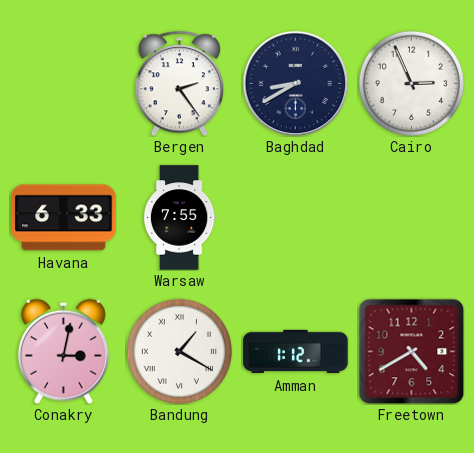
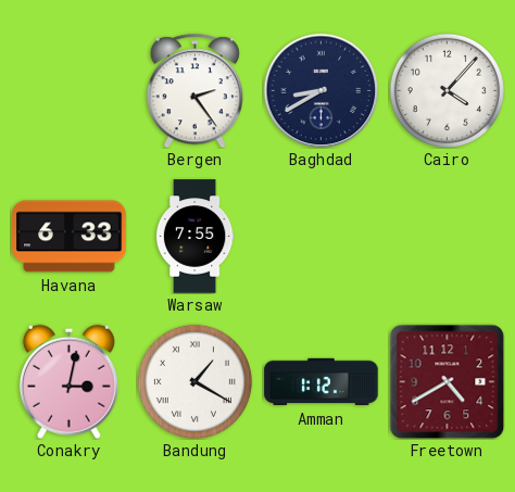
Cairo: 2:56 -> 4:07 (447, 90)
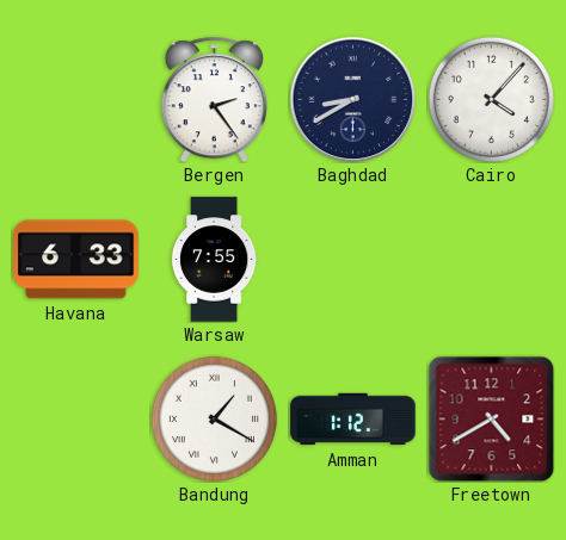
Conakry: 3:02 -> none (68, 381)
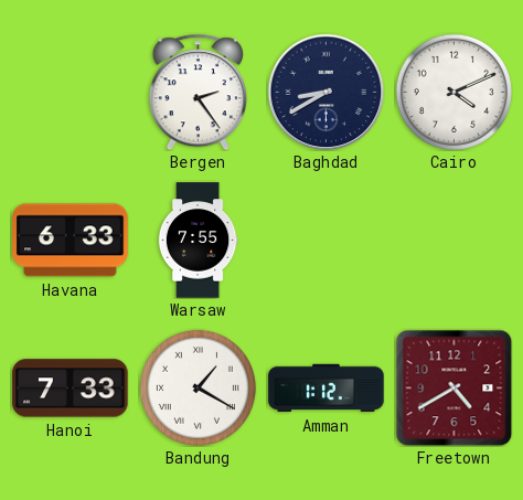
Cairo: 4:07 -> 4:11 (453, 92)
Hanoi: none -> 7:33 (71, 389)
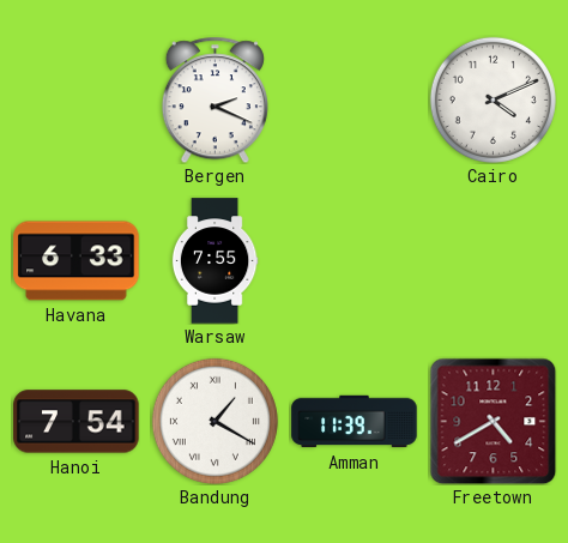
Bergen: 2:24 -> 2:19 (214, 99)
Baghdad: 8:40 -> none (325, 92)
Hanoi: 7:33 -> 7:54 (77, 422)
Amman: 1:12 -> 11:39 (355, 422)
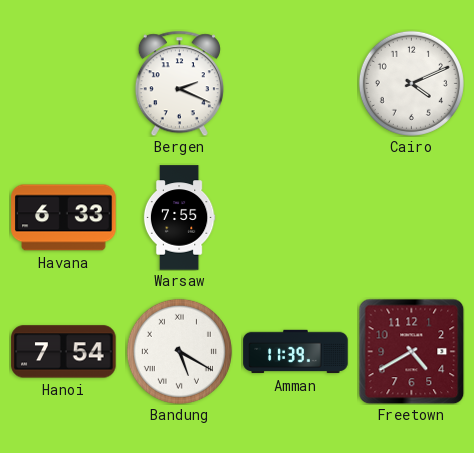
Bandung: 1:20 -> 5:20 (179, 351)
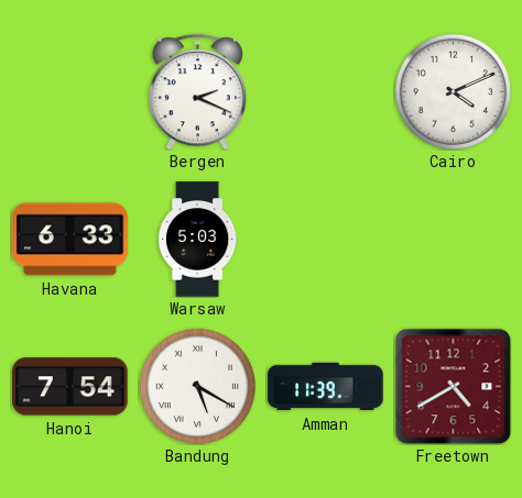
Warsaw: 7:55 -> 5:03 (197, 240)
